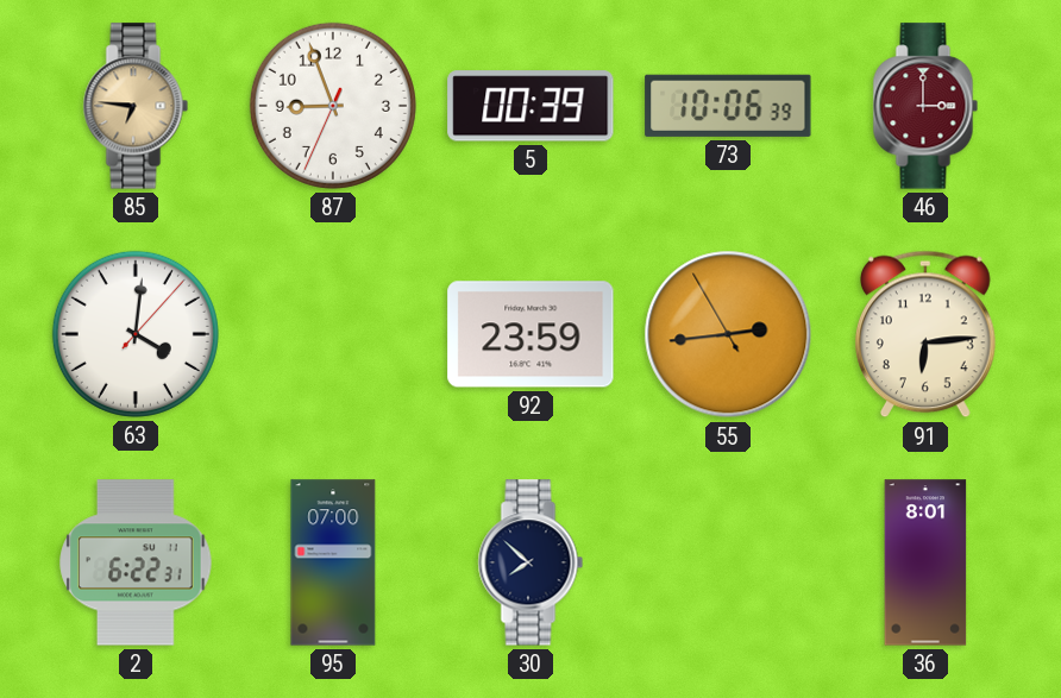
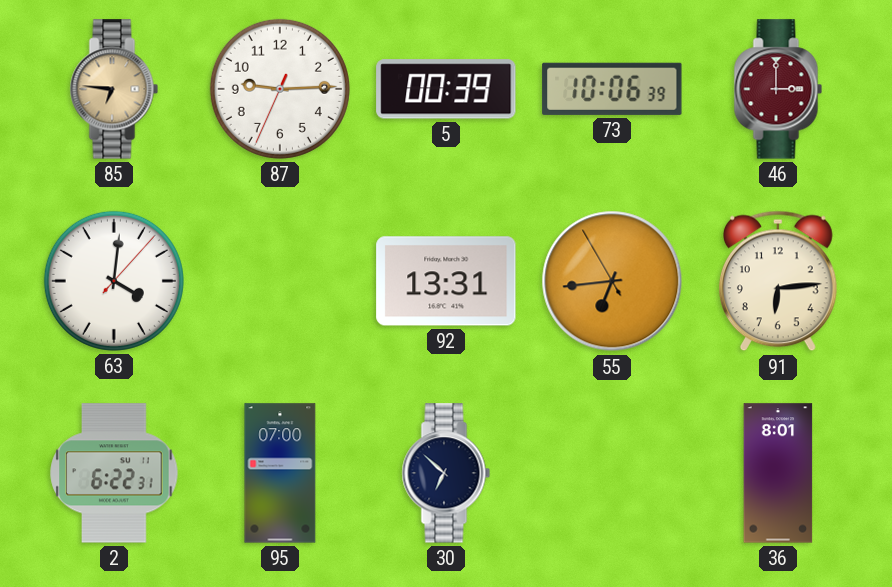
87: 8:56 -> 9:14 (280, 89)
92: 23:59 -> 13:31 (446, 281)
55: 2:43 -> 6:43 (612, 281)
30: 7:52 -> 6:52 (446, 473)
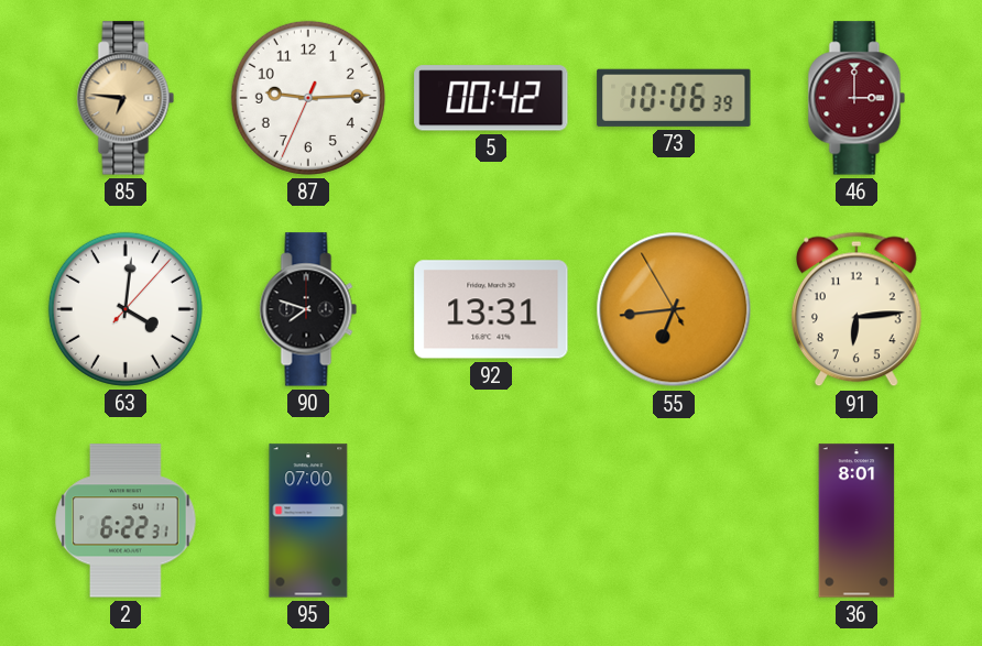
5: 00:39 -> 00:42 (491, 98)
90: none -> 7:48 (308, 309)
30: 6:52 -> none (446, 473)
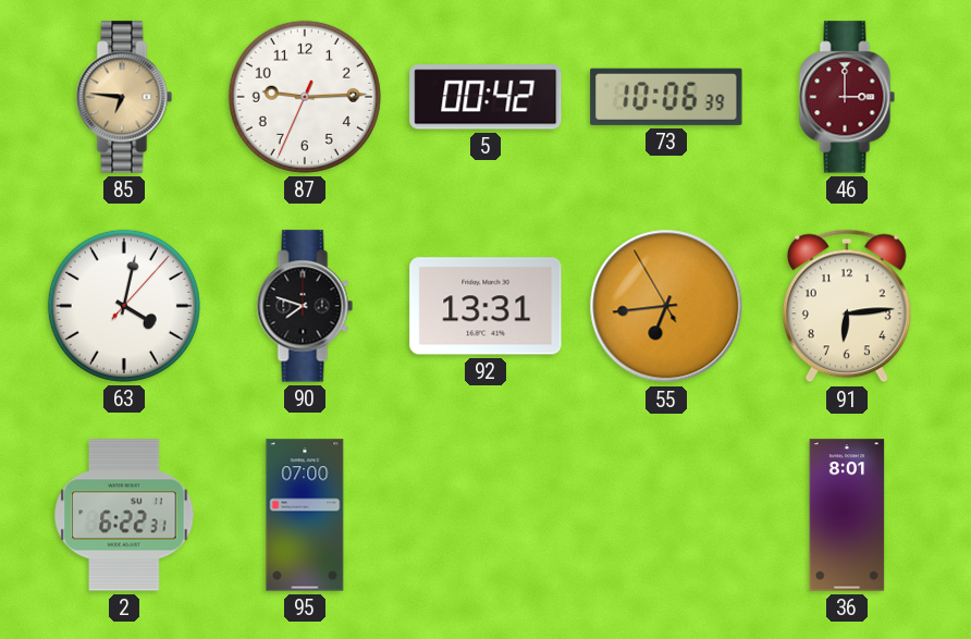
63: 4:01 -> 4:02 (124, 306)
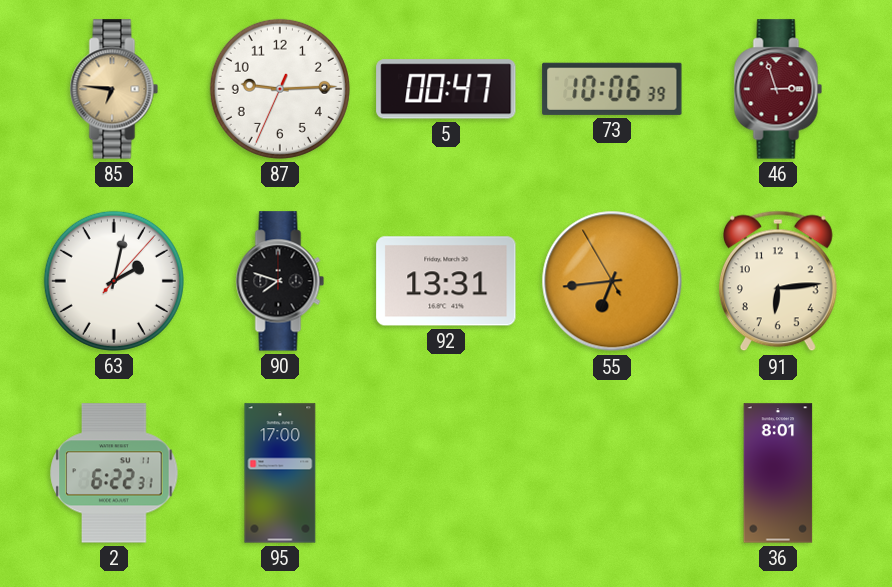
5: 00:42 -> 00:47 (446, 89)
46: 3:00 -> 2:57 (778, 89)
63: 4:02 -> 2:02 (114, 281)
95: 07:00 -> 17:00 (280, 473)
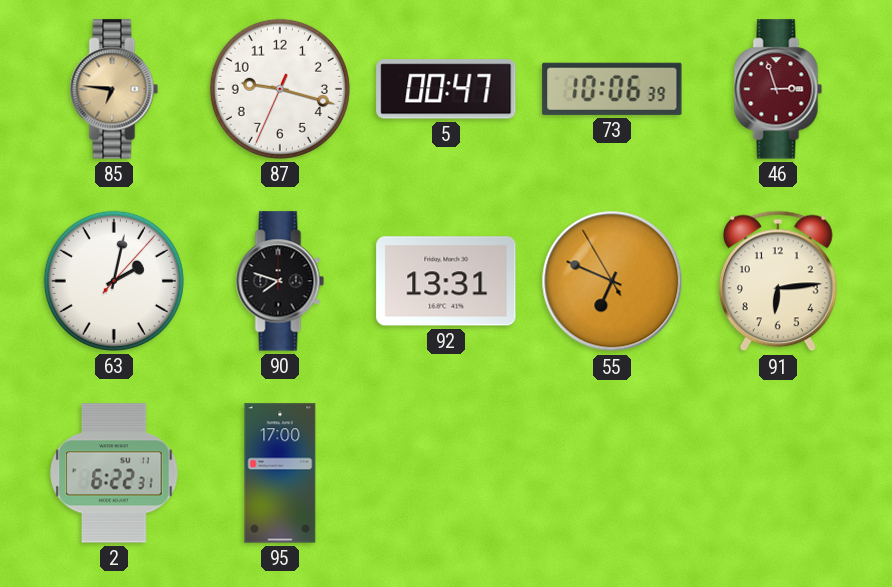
87: 9:14 -> 9:17 (280, 89)
55: 6:43 -> 6:48 (612, 281)
36: 8:01 -> none (778, 473)
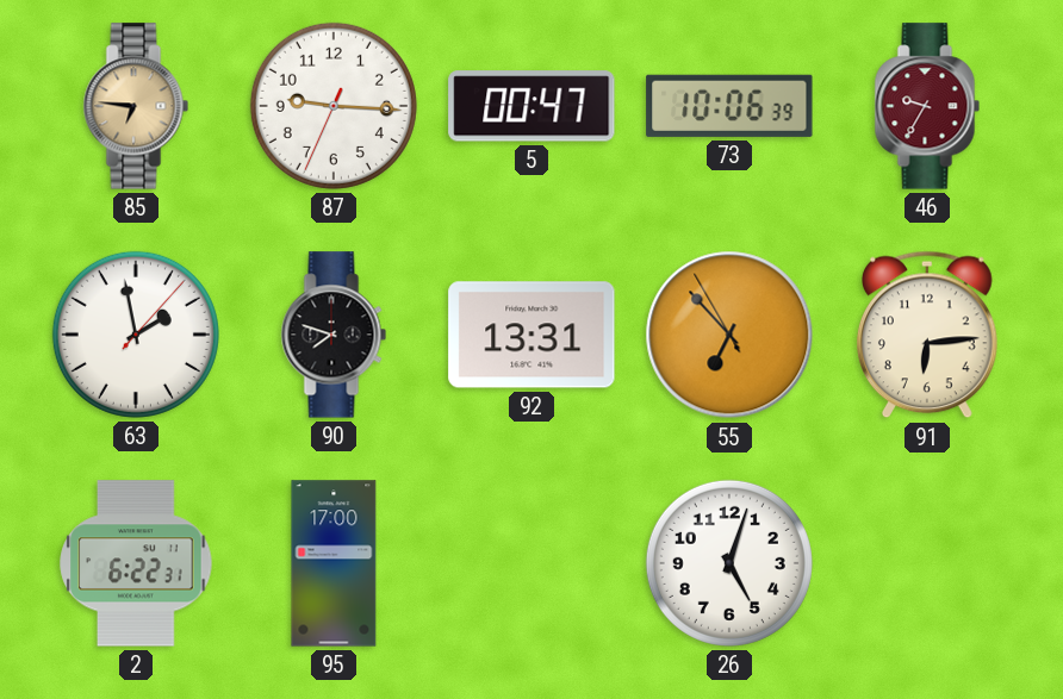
87: 9:17 -> 9:15 (334, 106)
46: 2:57 -> 9:35 (927, 106)
63: 2:02 -> 1:58 (136, 335)
55: 6:48 -> 6:52 (729, 335)
26: none -> 5:03 (729, 563)
